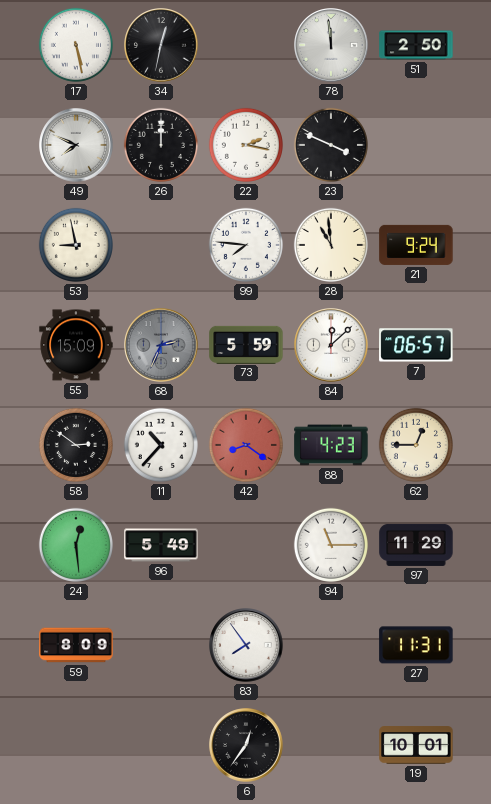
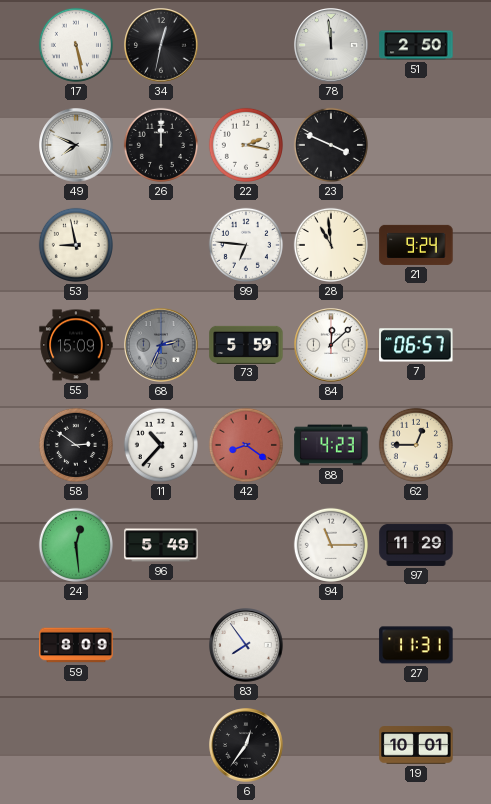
99: 7:46 -> 6:46 (246, 245)
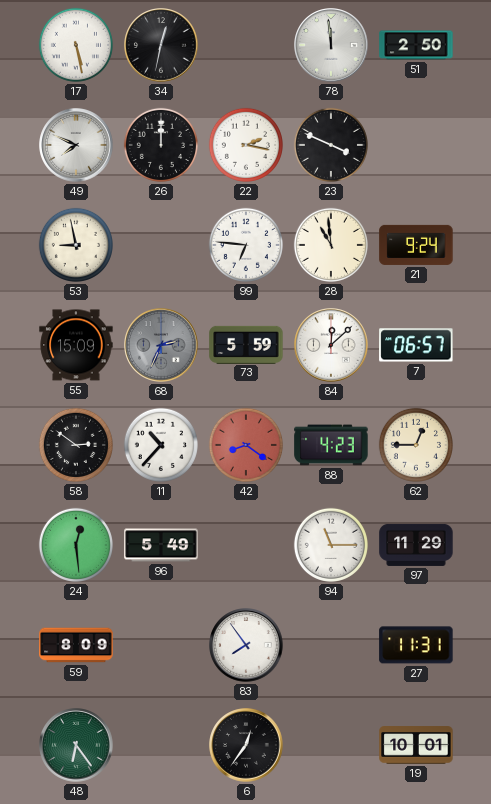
48: none -> 6:24 (76, 745)
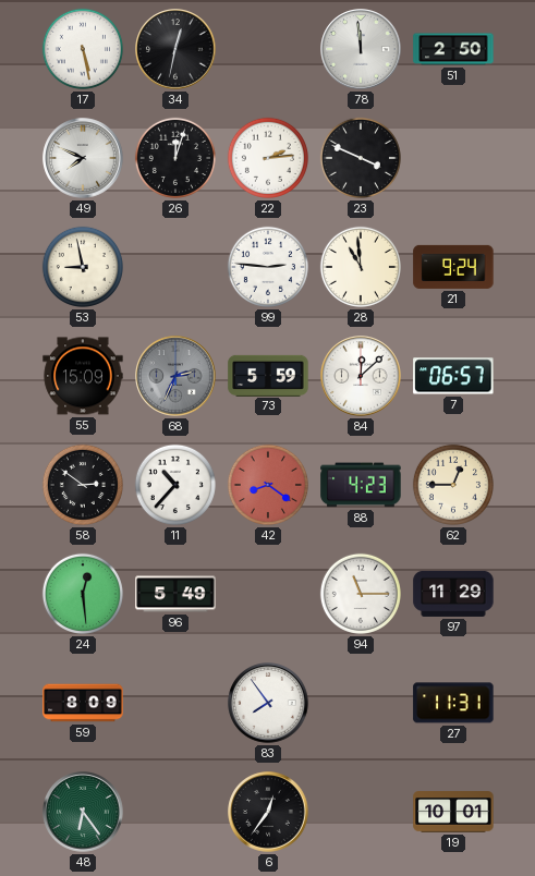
26: 12:00 -> 12:03 (175, 158)
22: 2:17 -> 2:14 (268, 158)
99: 6:46 -> 2:46 (268, 267)
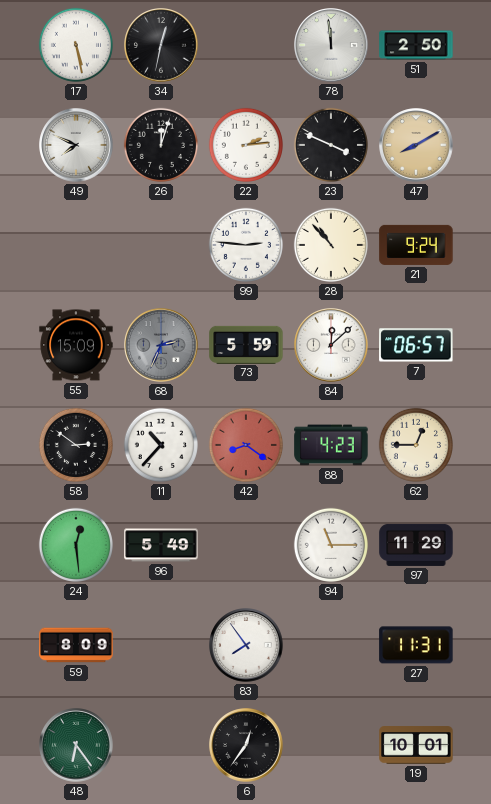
47: none -> 8:10 (416, 145)
53: 8:58 -> none (83, 267)
28: 10:59 -> 10:53 (331, 245)
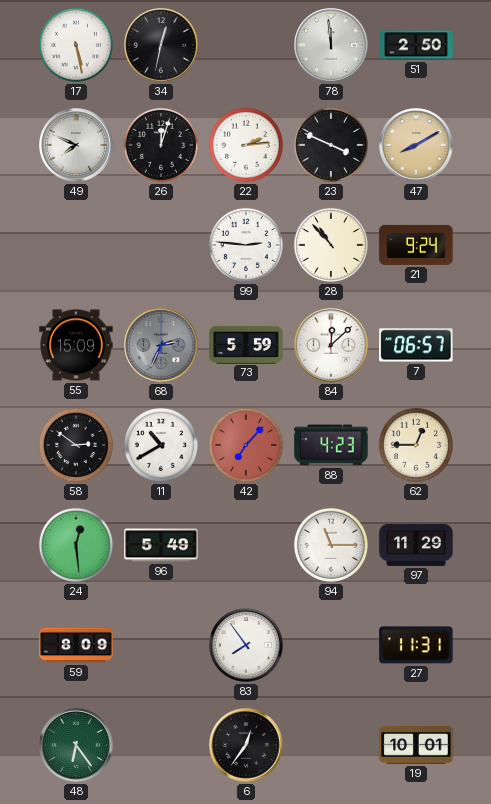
11: 10:37 -> 10:40 (161, 445)
42: 8:21 -> 7:07 (246, 445)
